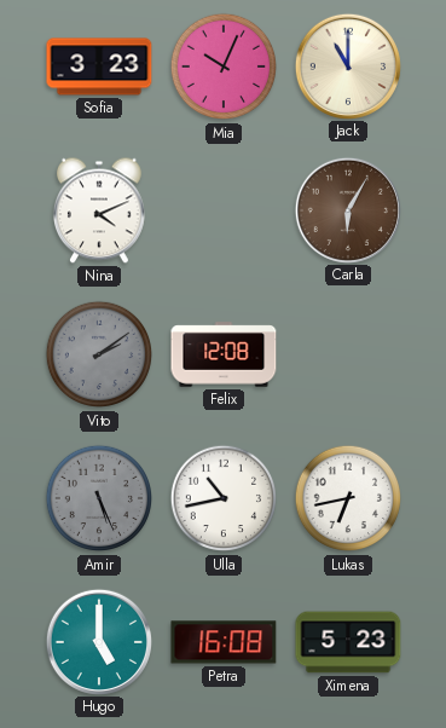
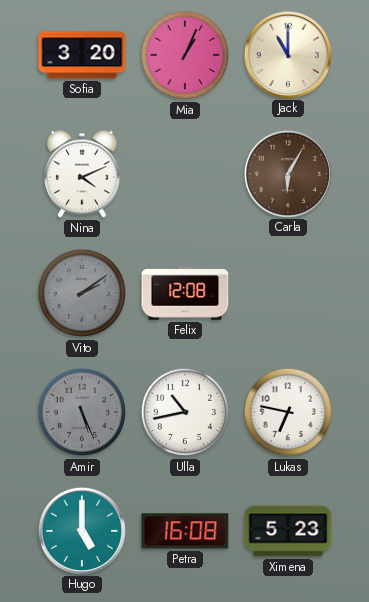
Sofia: 3:23 -> 3:20 (82, 55)
Mia: 10:04 -> 1:04 (185, 55)
Lukas: 6:43 -> 6:47 (288, 412)
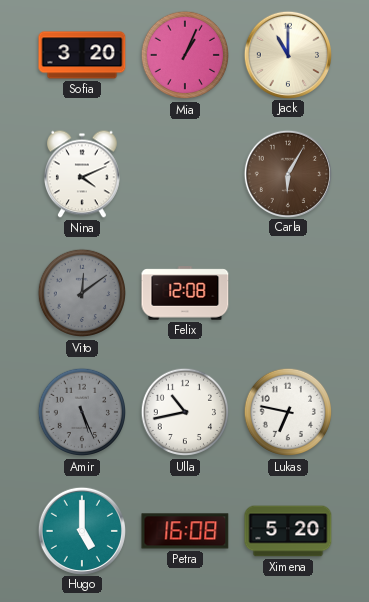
Vito: 2:09 -> 12:09 (82, 293)
Ximena: 5:23 -> 5:20 (288, 531)
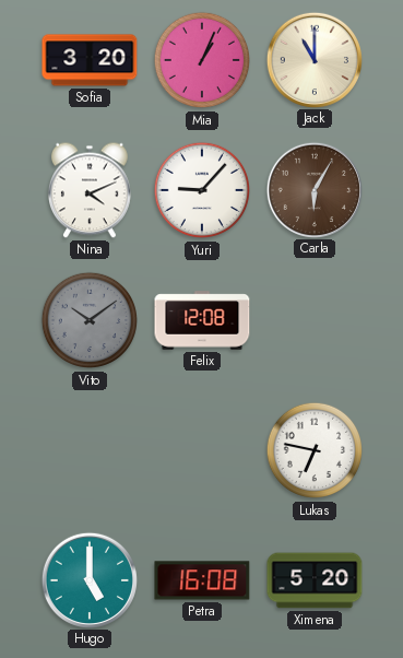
Yuri: none -> 9:07 (202, 190)
Vito: 12:09 -> 10:09 (90, 320)
Amir: 5:26 -> none (82, 412)
Ulla: 10:43 -> none (185, 412)
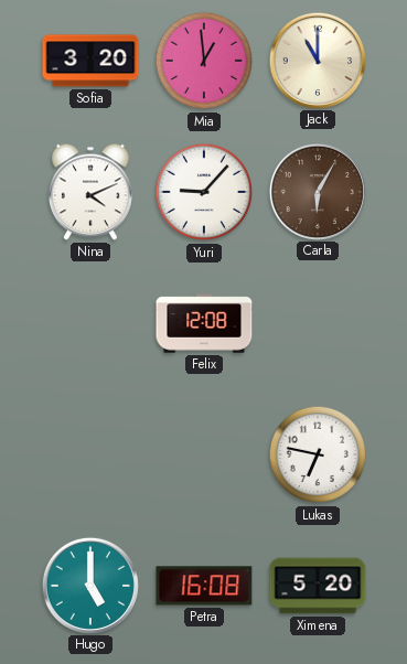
Mia: 1:04 -> 12:59 (204, 61)
Vito: 10:09 -> none (90, 320)
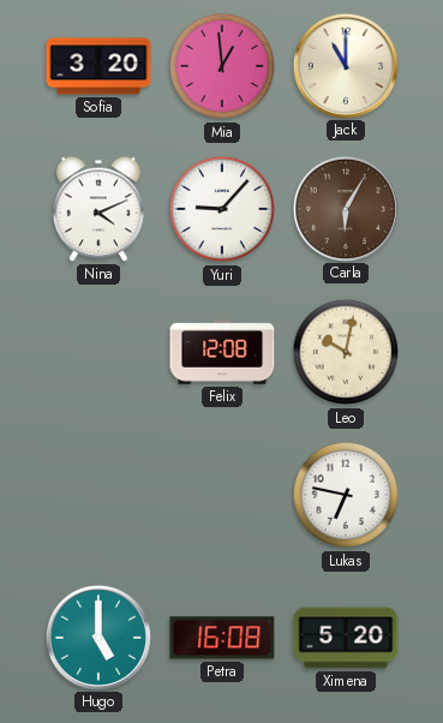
Leo: none -> 10:02 (346, 352)
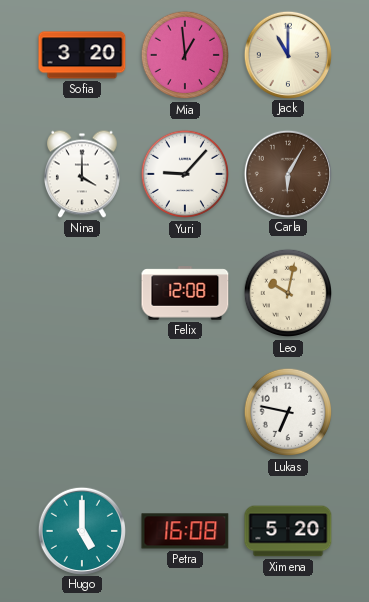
Nina: 4:11 -> 4:00 (83, 174)
